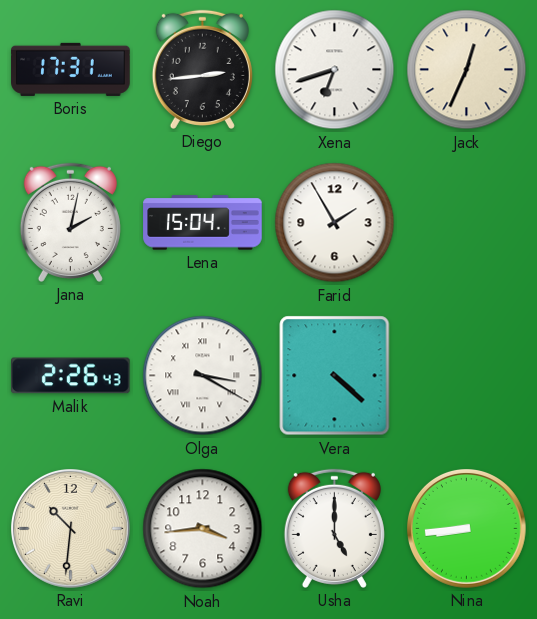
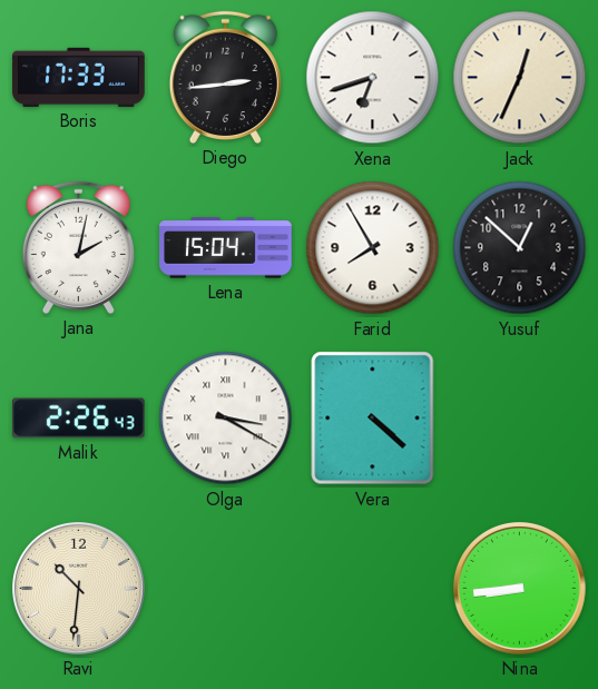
Boris: 17:31 -> 17:33 (79, 77)
Farid: 1:55 -> 7:55 (373, 248)
Yusuf: none -> 12:52 (520, 248)
Noah: 3:44 -> none (203, 529)
Usha: 5:00 -> none (334, 528)
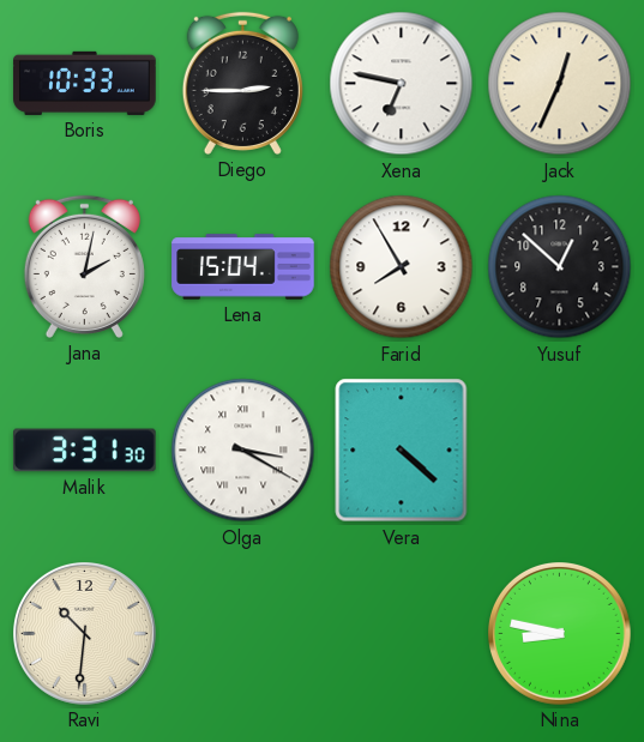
Boris: 17:33 -> 10:33 (85, 83)
Diego: 2:44 -> 2:45 (242, 83)
Xena: 6:42 -> 6:47 (402, 84)
Malik: 2:26 -> 3:31 (85, 451)
Nina: 8:44 -> 8:47 (560, 634)
